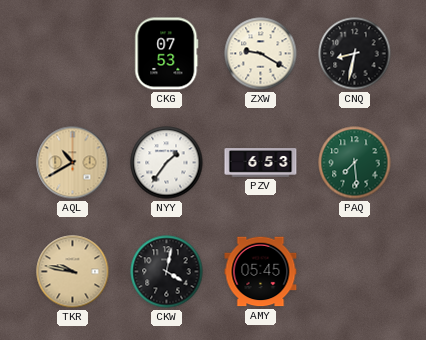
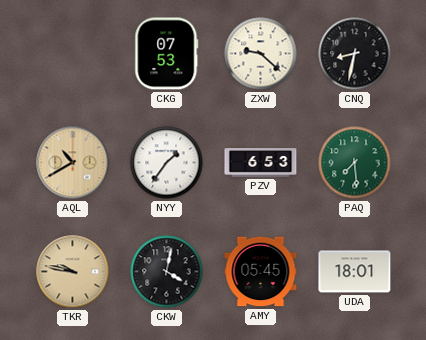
ZXW: 9:20 -> 9:22 (261, 54)
UDA: none -> 18:01 (355, 272)
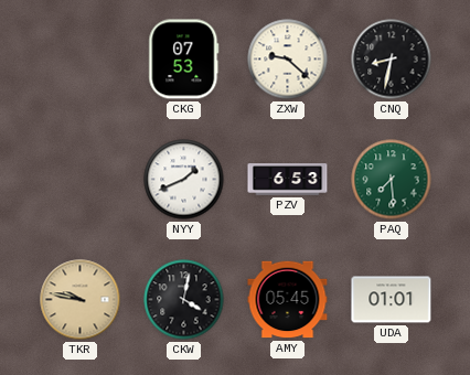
AQL: 10:40 -> none (73, 163)
NYY: 1:36 -> 1:41 (184, 180)
UDA: 18:01 -> 01:01 (392, 300)
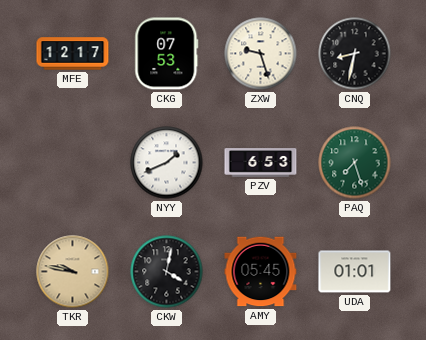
MFE: none -> 12:17 (73, 54)
ZXW: 9:22 -> 9:27 (261, 54)
PAQ: 7:29 -> 7:27 (355, 163)
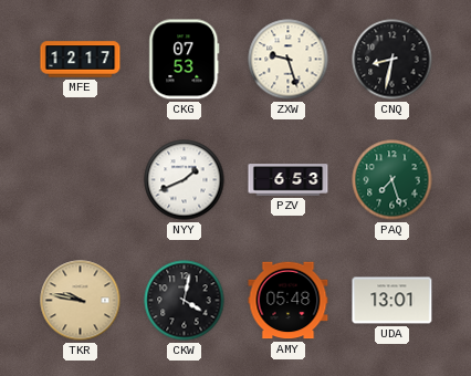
AMY: 05:45 -> 05:48 (289, 301)
UDA: 01:01 -> 13:01 (393, 301)
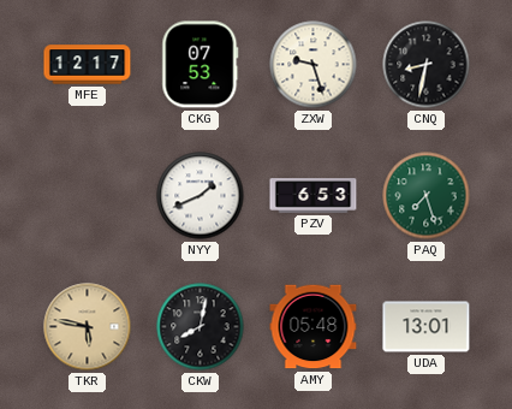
TKR: 9:47 -> 5:47 (88, 327)
CKW: 4:02 -> 8:02 (201, 327)
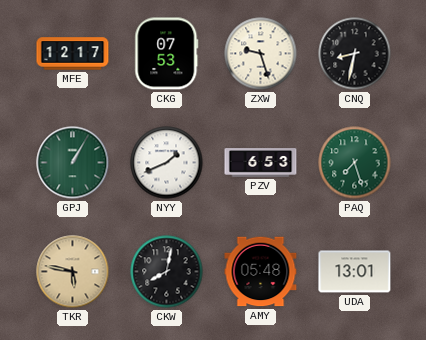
GPJ: none -> 1:05 (73, 163)
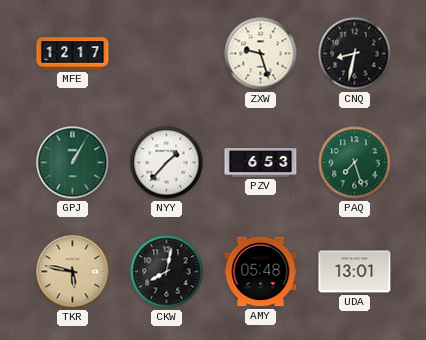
CKG: 07:53 -> none (167, 54)
NYY: 1:41 -> 1:37 (167, 163)
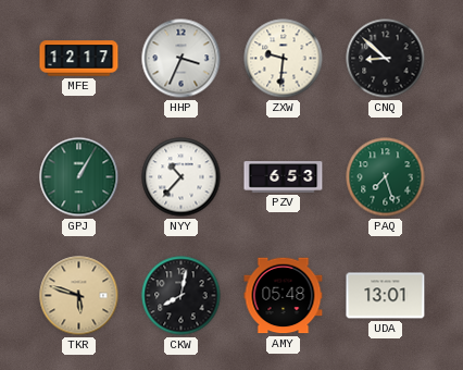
HHP: none -> 3:34 (182, 59)
ZXW: 9:27 -> 9:31 (284, 59)
CNQ: 8:32 -> 8:52 (386, 59)
NYY: 1:37 -> 10:37 (182, 177)
TKR: 5:47 -> 5:48 (79, 296)
